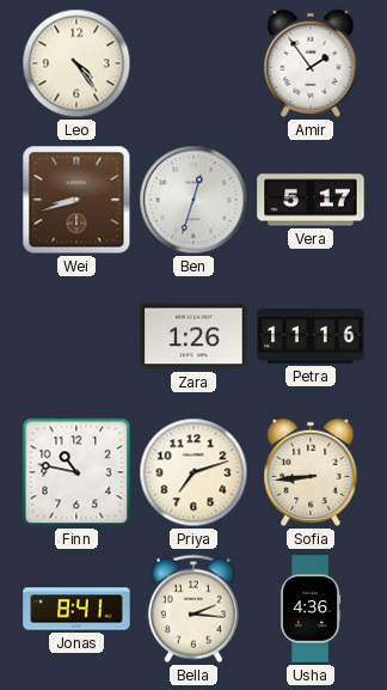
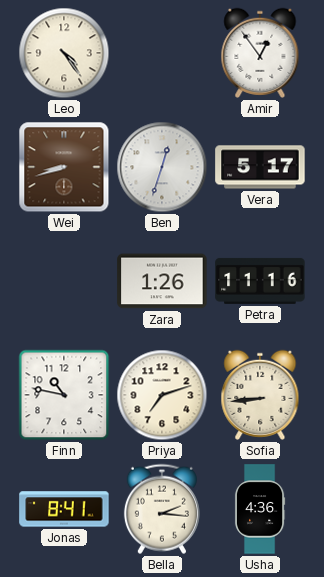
Amir: 1:54 -> 12:54 (260, 53)
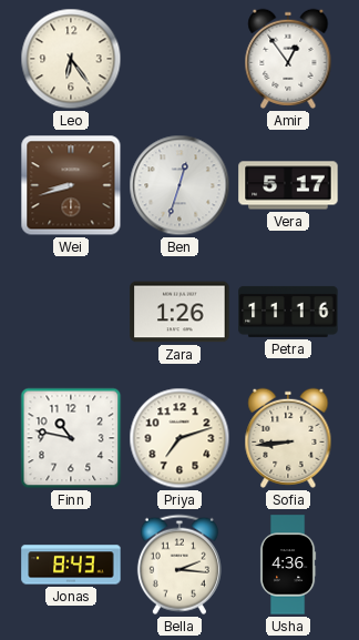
Leo: 4:24 -> 6:24 (71, 59)
Jonas: 8:41 -> 8:43 (71, 565)
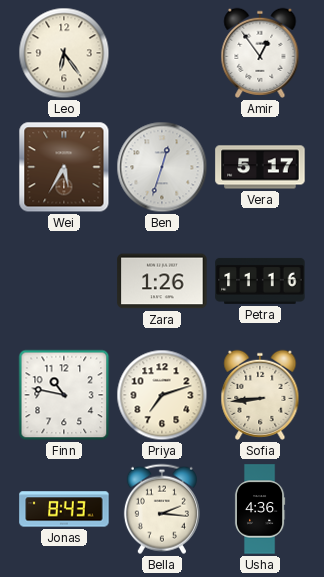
Wei: 8:42 -> 5:35 (64, 167)
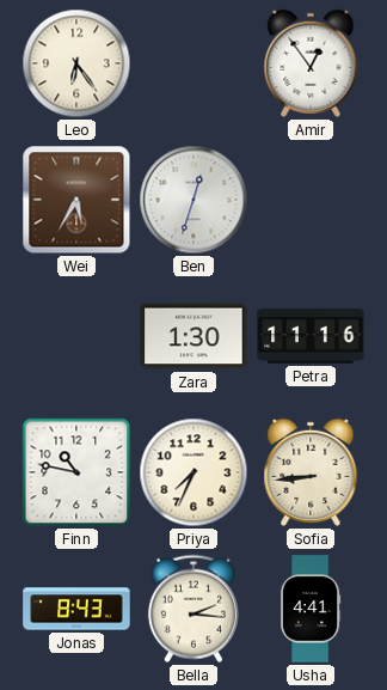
Vera: 5:17 -> none (260, 167)
Zara: 1:26 -> 1:30 (193, 336)
Priya: 7:12 -> 7:34 (193, 472)
Usha: 4:36 -> 4:41 (311, 609)
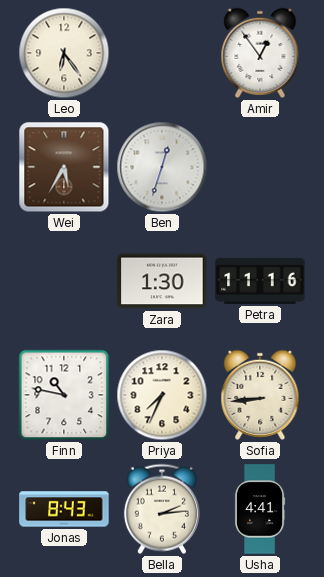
Bella: 2:16 -> 2:14 (162, 509)
